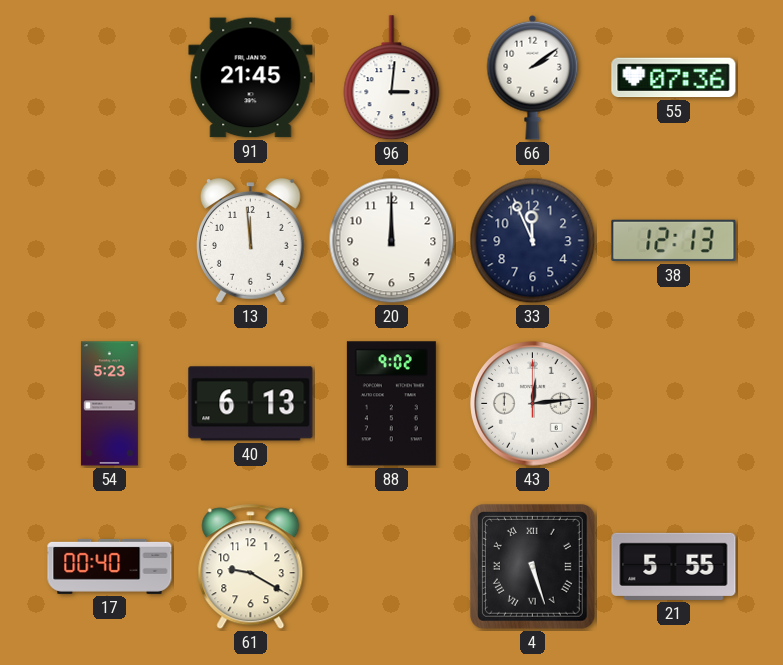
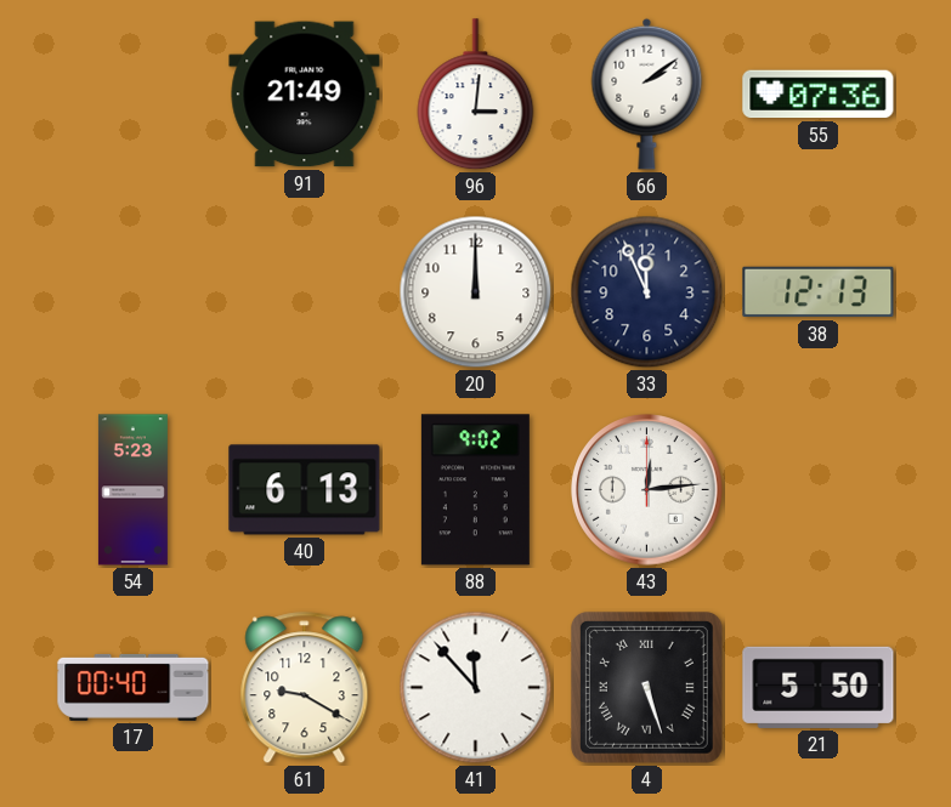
91: 21:45 -> 21:49 (305, 95)
13: 11:59 -> none (251, 241)
41: none -> 11:53 (476, 688)
21: 5:55 -> 5:50 (819, 687)
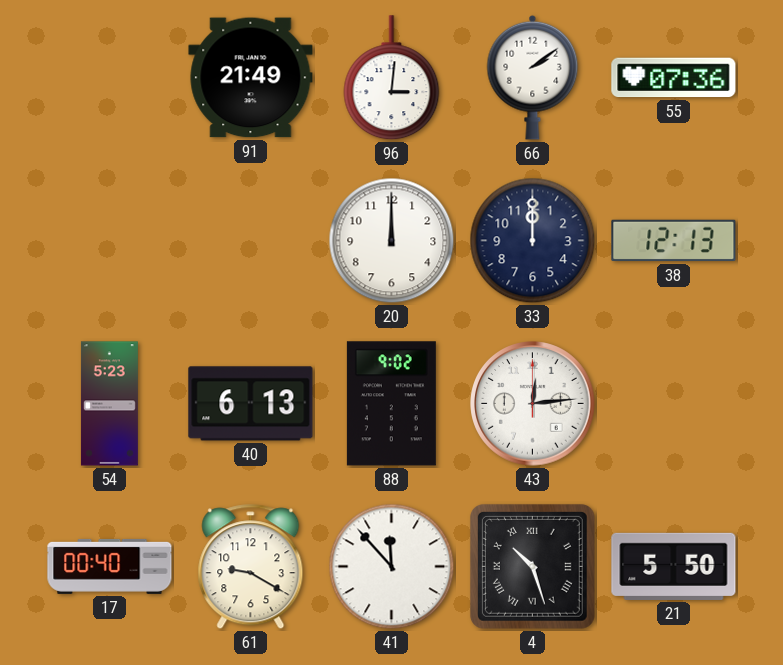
33: 11:56 -> 12:00 (533, 241)
4: 5:27 -> 10:27 (532, 566)
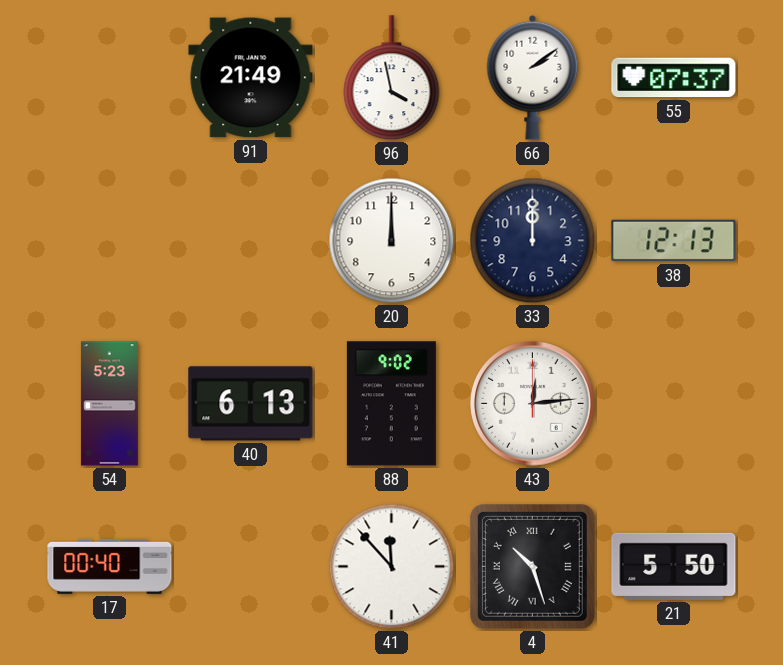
96: 3:01 -> 3:58 (392, 78)
55: 07:36 -> 07:37 (674, 78)
61: 9:20 -> none (251, 567)
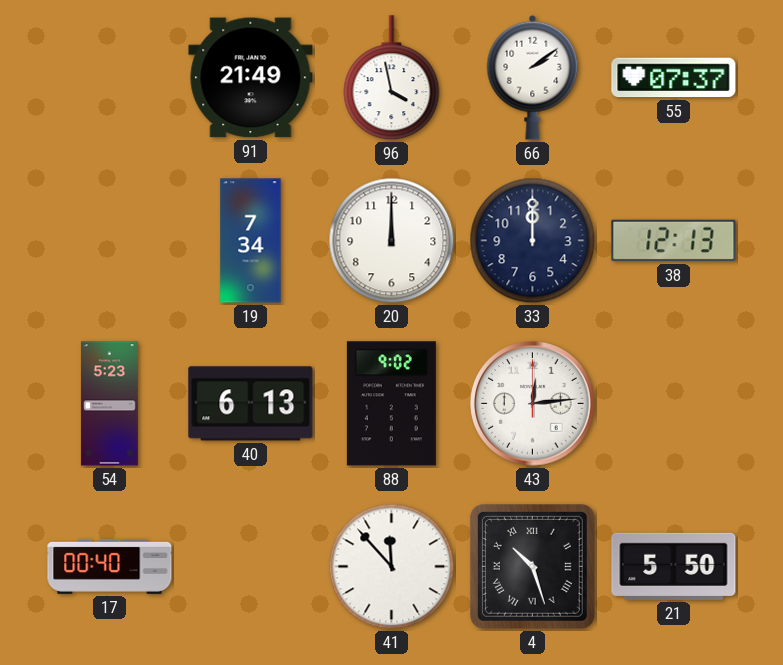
19: none -> 7:34 (251, 241)
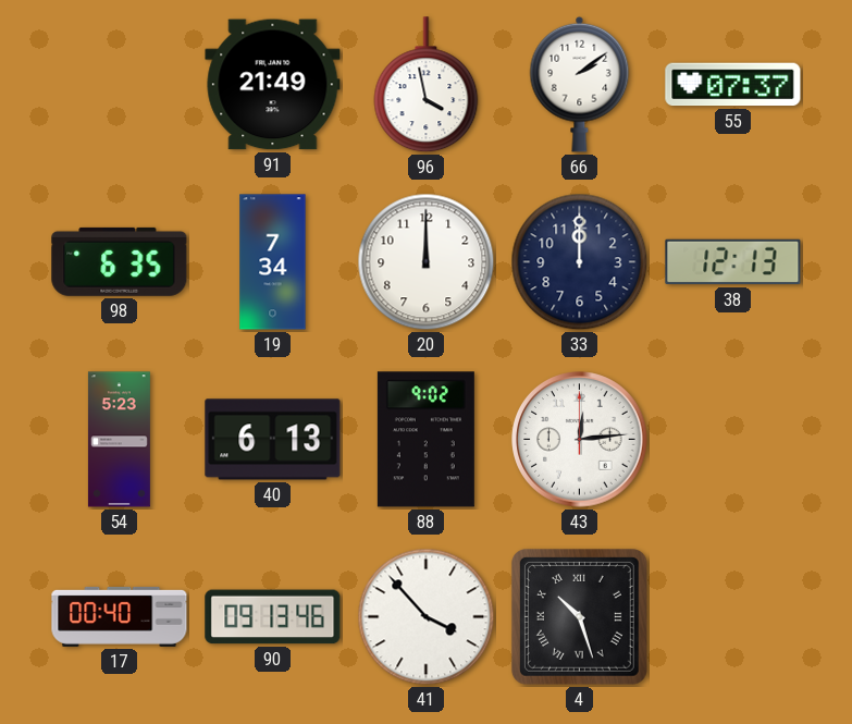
98: none -> 6:35 (120, 261)
90: none -> 09:13 (273, 617)
41: 11:53 -> 3:53 (427, 617)
21: 5:50 -> none (674, 566)
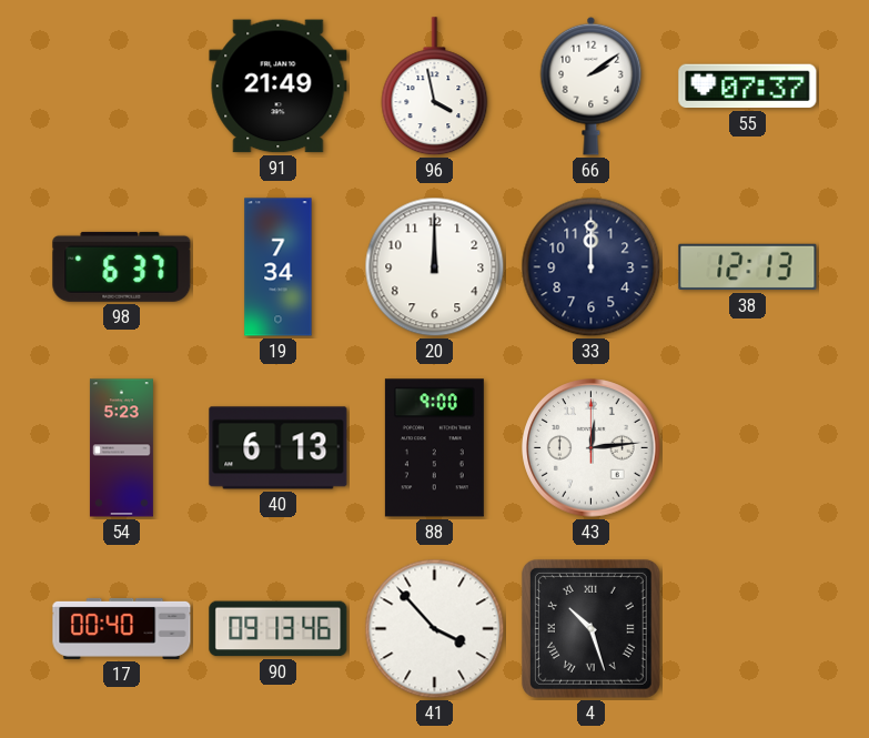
98: 6:35 -> 6:37 (122, 266)
88: 9:02 -> 9:00 (434, 448)
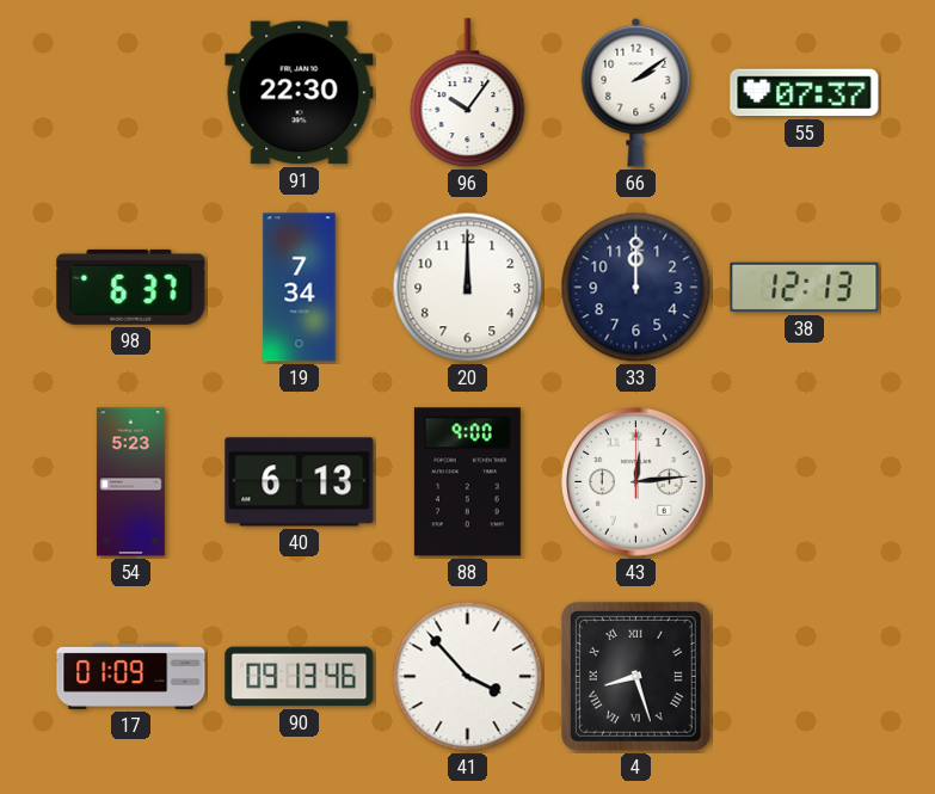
91: 21:49 -> 22:30 (300, 93)
96: 3:58 -> 10:06 (468, 93)
17: 00:40 -> 01:09 (131, 676)
4: 10:27 -> 8:27 (635, 676)
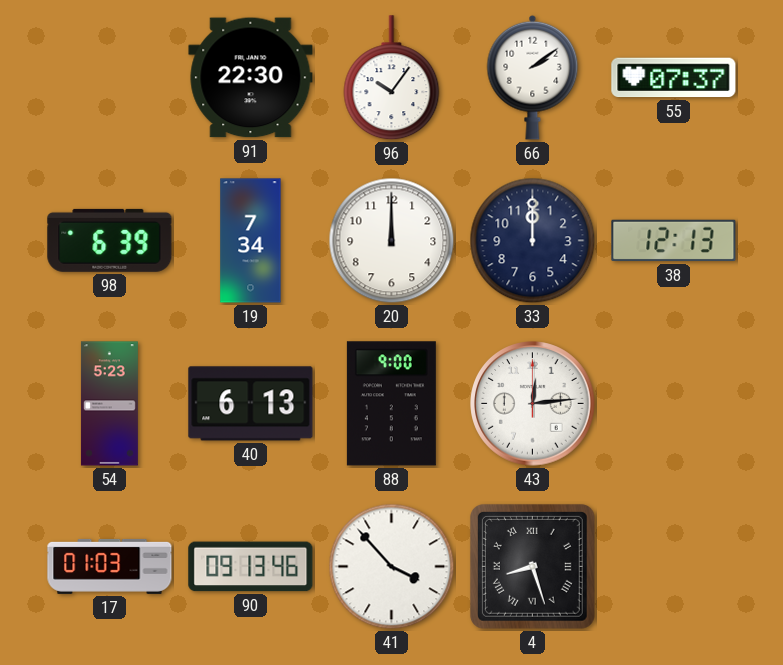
98: 6:37 -> 6:39 (110, 240)
17: 01:09 -> 01:03 (110, 566)
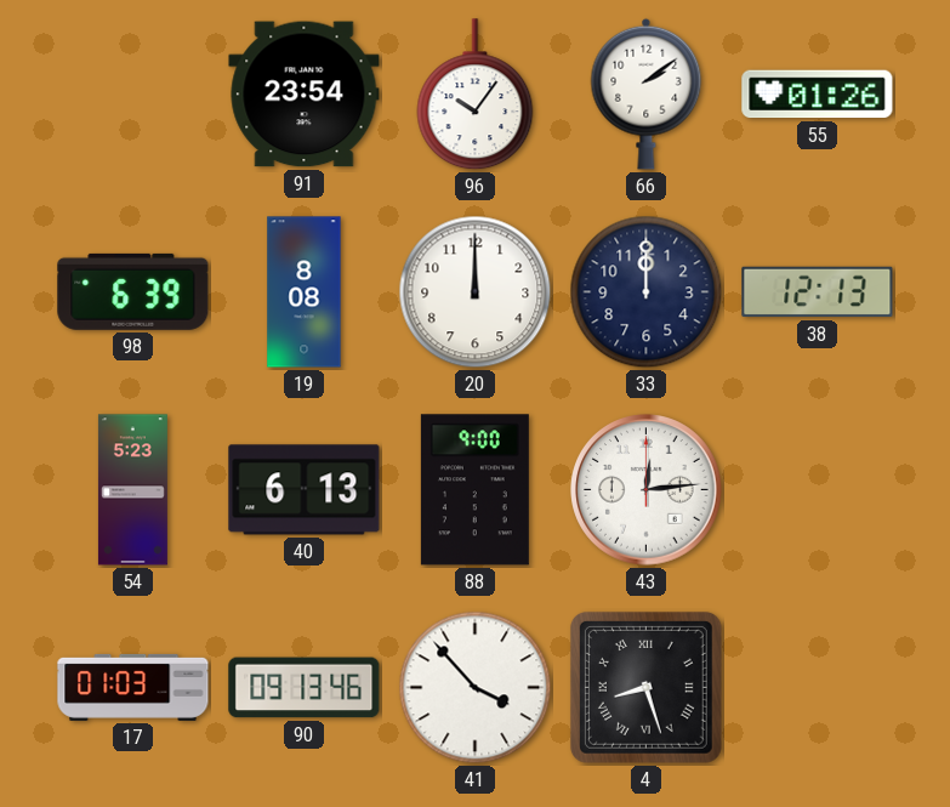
91: 22:30 -> 23:54 (305, 95)
55: 07:37 -> 01:26 (818, 95)
19: 7:34 -> 8:08 (305, 292)
